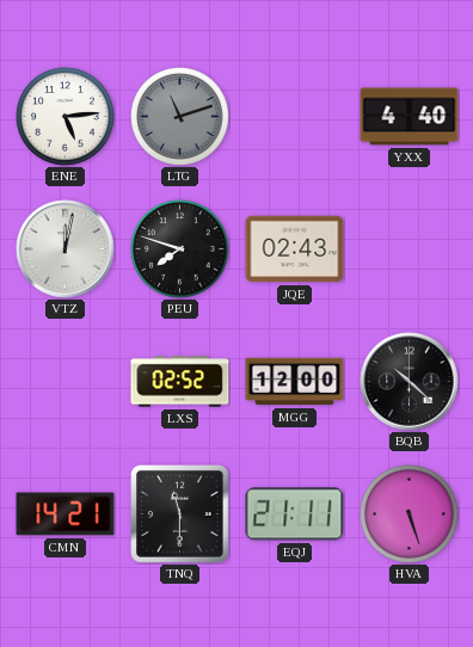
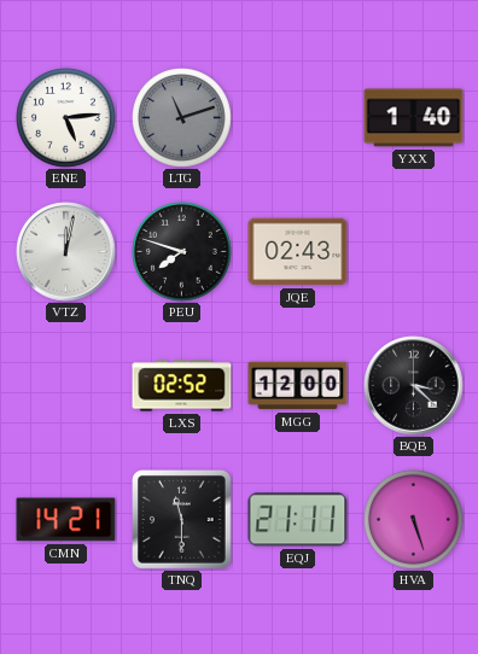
YXX: 4:40 -> 1:40 (414, 118)
BQB: 10:22 -> 3:22 (414, 386)
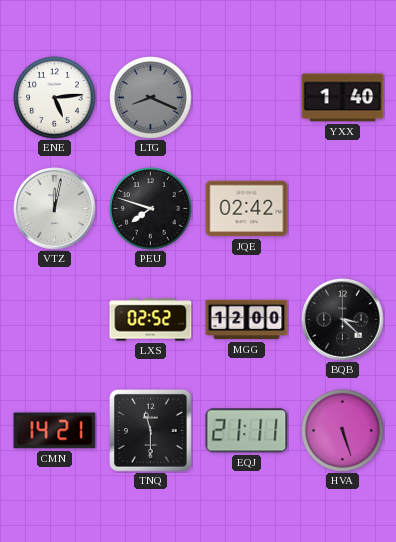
LTG: 11:12 -> 8:19 (151, 98)
JQE: 02:43 -> 02:42 (247, 209)
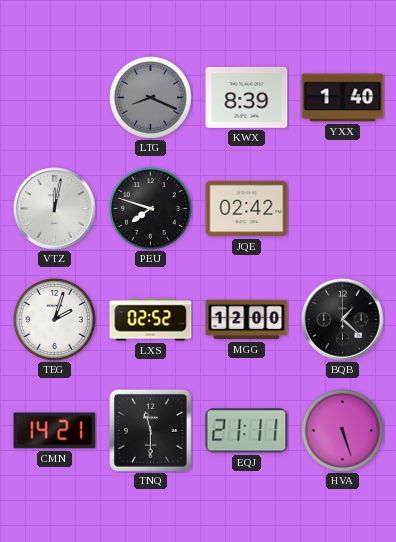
ENE: 5:14 -> none (55, 98)
KWX: none -> 8:39 (247, 97)
TEG: none -> 2:03 (55, 320)
BQB: 3:22 -> 1:22 (343, 320)
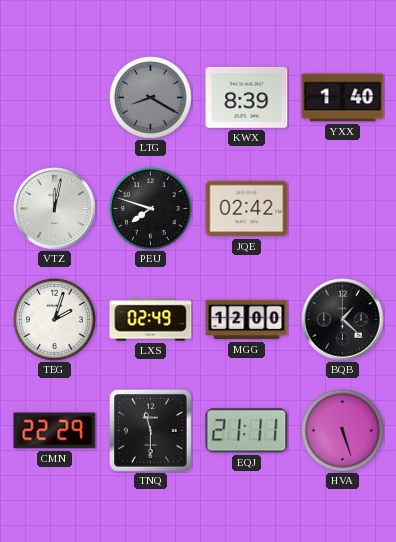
LTG: 8:19 -> 8:20 (151, 98)
LXS: 02:52 -> 02:49 (151, 320)
CMN: 14:21 -> 22:29 (55, 431)
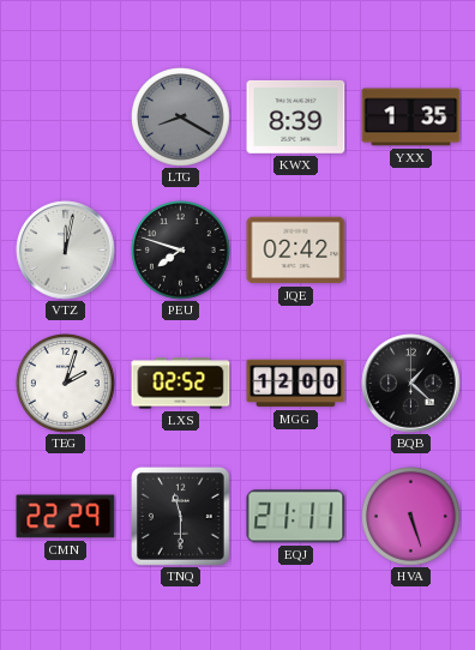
YXX: 1:40 -> 1:35 (411, 118)
LXS: 02:49 -> 02:52 (181, 384)
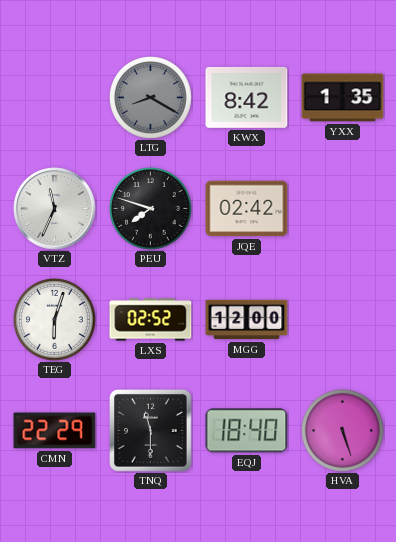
KWX: 8:39 -> 8:42 (247, 97)
VTZ: 12:02 -> 11:34 (55, 209)
TEG: 2:03 -> 6:03 (55, 320)
BQB: 1:22 -> none (411, 384)
EQJ: 21:11 -> 18:40 (247, 431)
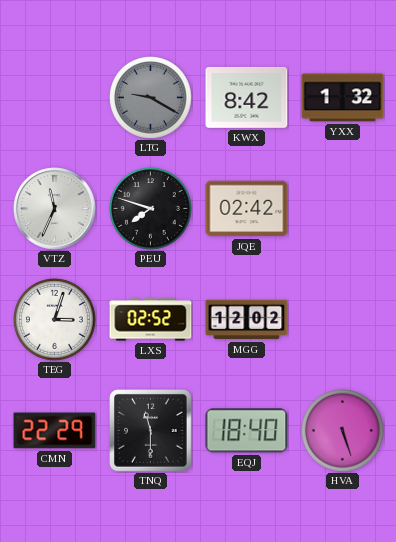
LTG: 8:20 -> 9:20 (151, 98)
YXX: 1:35 -> 1:32 (343, 98)
TEG: 6:03 -> 3:03 (55, 320)
MGG: 12:00 -> 12:02 (247, 320)
